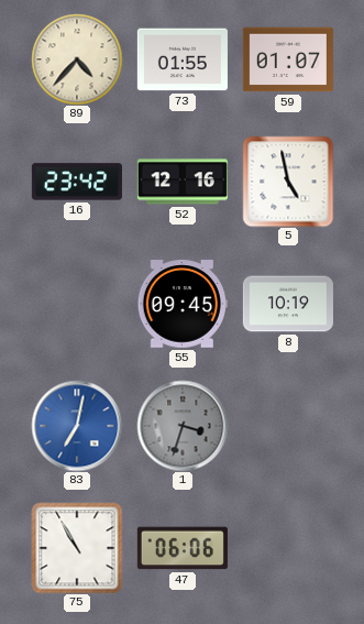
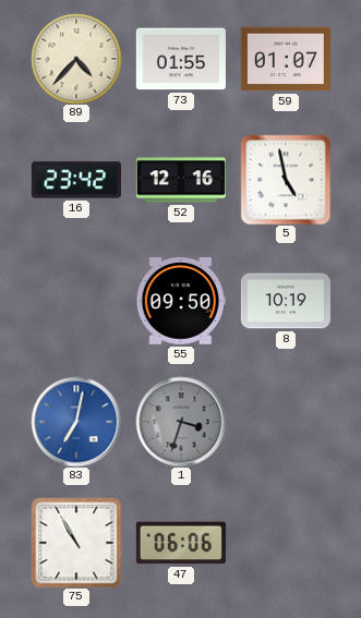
55: 09:45 -> 09:50 (181, 301)
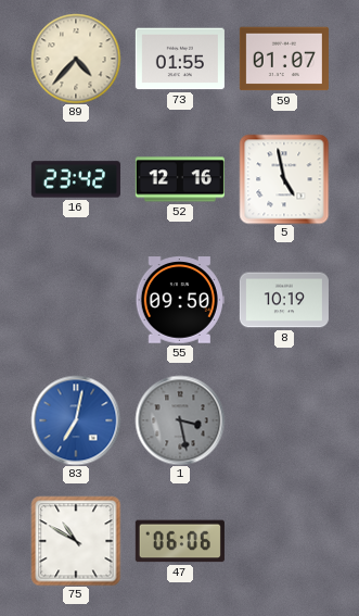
1: 3:33 -> 3:28 (180, 420)
75: 10:55 -> 10:50 (76, 541)
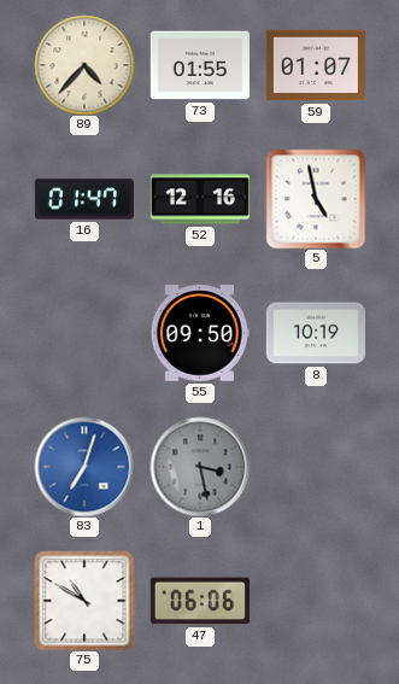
16: 23:42 -> 01:47 (84, 199)
83: 7:02 -> 7:03 (84, 467)
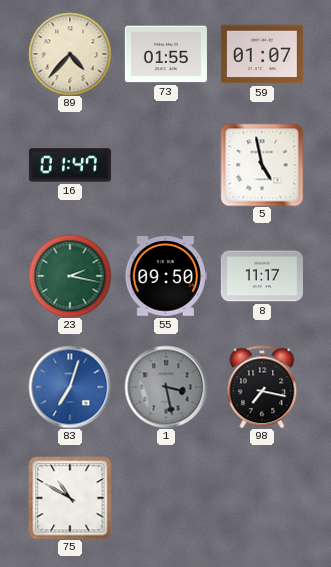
52: 12:16 -> none (200, 199)
23: none -> 2:17 (70, 276)
8: 10:19 -> 11:17 (262, 276)
98: none -> 7:17 (262, 387)
47: 06:06 -> none (200, 601)
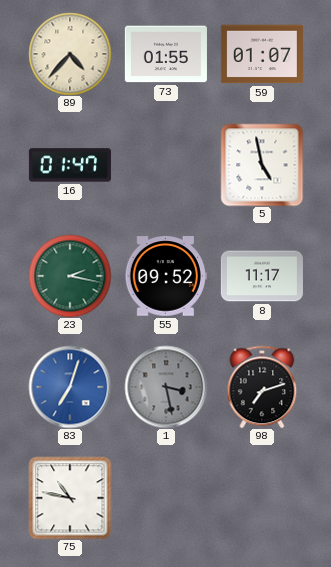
55: 09:50 -> 09:52 (166, 276)
98: 7:17 -> 7:12 (262, 387)
75: 10:50 -> 10:47 (70, 498)
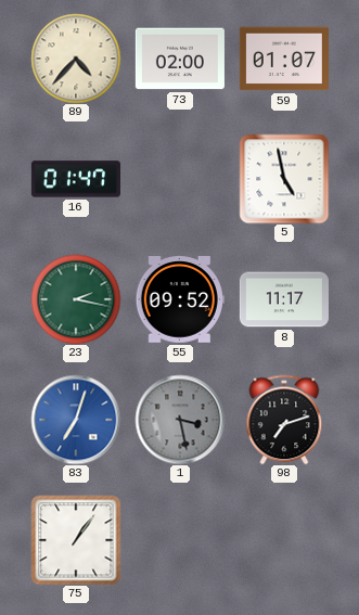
73: 01:55 -> 02:00 (180, 59)
75: 10:47 -> 1:06 (76, 540)
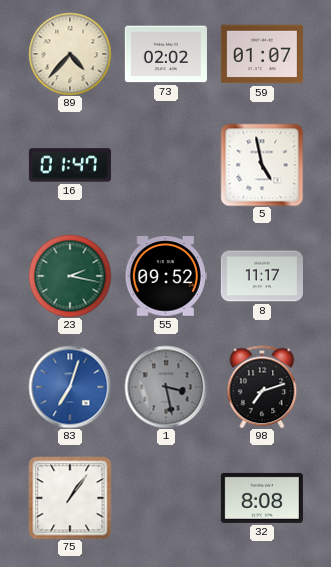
73: 02:00 -> 02:02 (166, 54)
32: none -> 8:08 (262, 498)
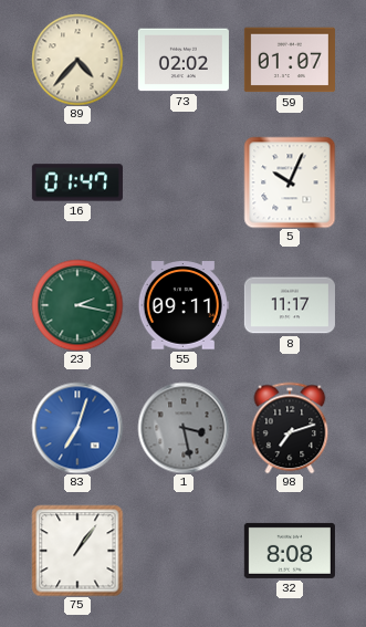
5: 4:58 -> 10:04 (290, 182)
55: 09:52 -> 09:11 (184, 305)
